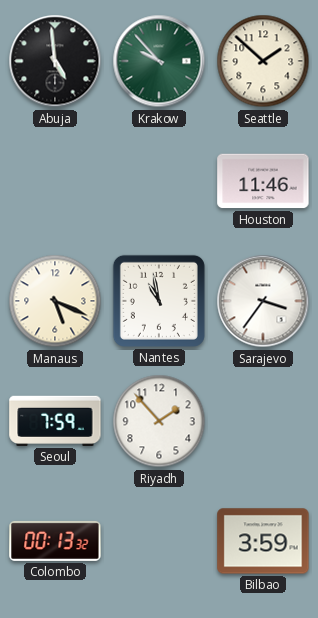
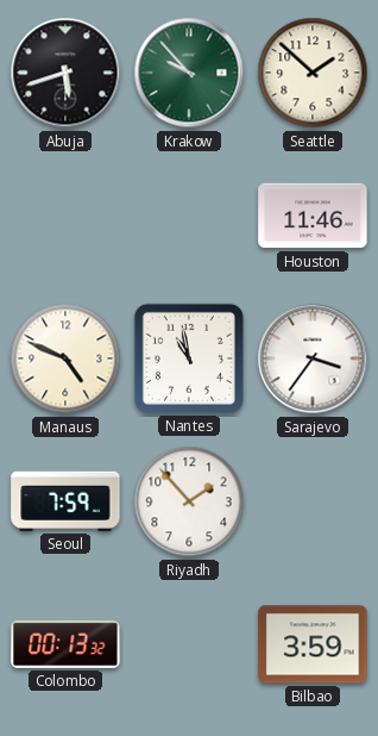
Abuja: 4:59 -> 5:42 (65, 73)
Manaus: 5:19 -> 4:49 (65, 358)
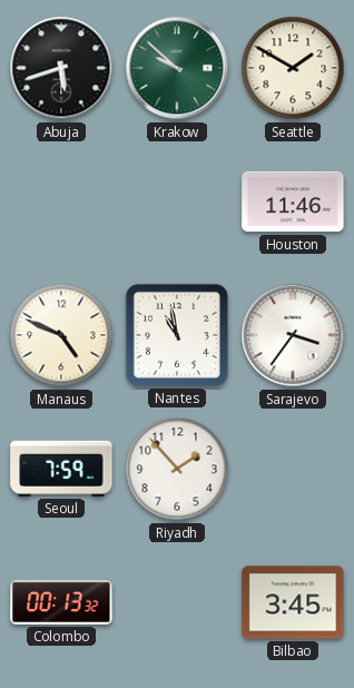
Krakow: 9:53 -> 9:52 (177, 68)
Seattle: 1:52 -> 1:50 (293, 68)
Bilbao: 3:59 -> 3:45 (293, 602)
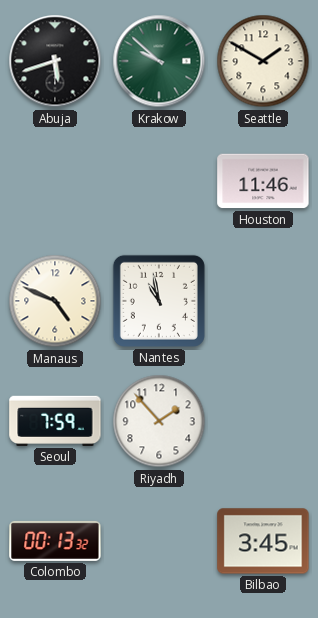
Sarajevo: 3:36 -> none (293, 335)
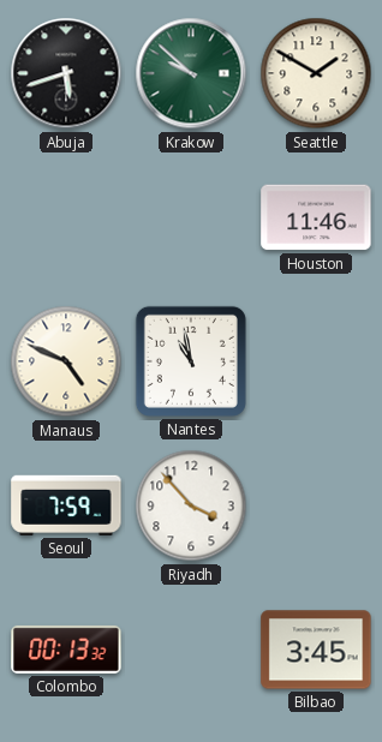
Riyadh: 1:53 -> 3:53 (191, 505)
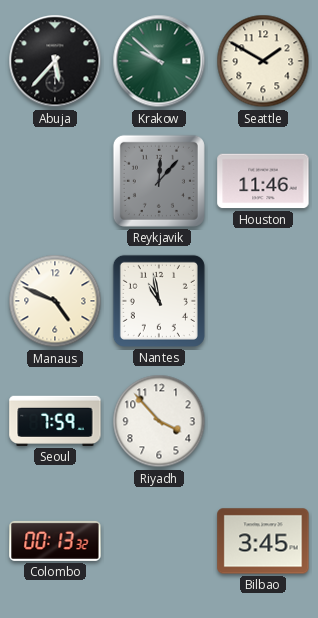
Abuja: 5:42 -> 5:37 (55, 61)
Reykjavik: none -> 12:07 (159, 181)
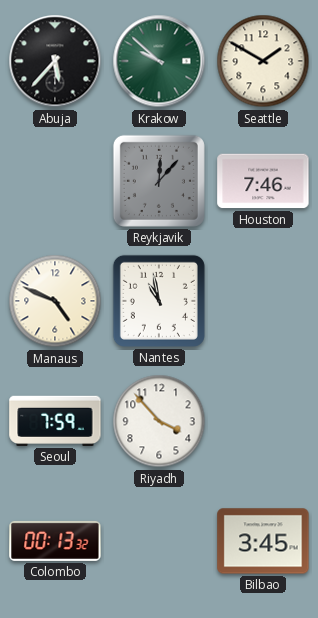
Houston: 11:46 -> 7:46 (263, 181)
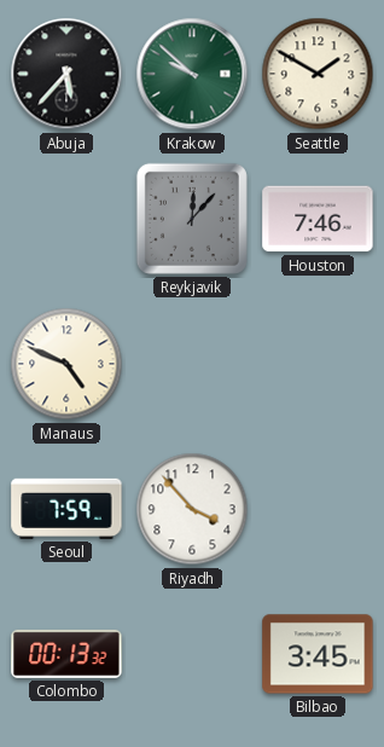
Nantes: 10:58 -> none (159, 301)
